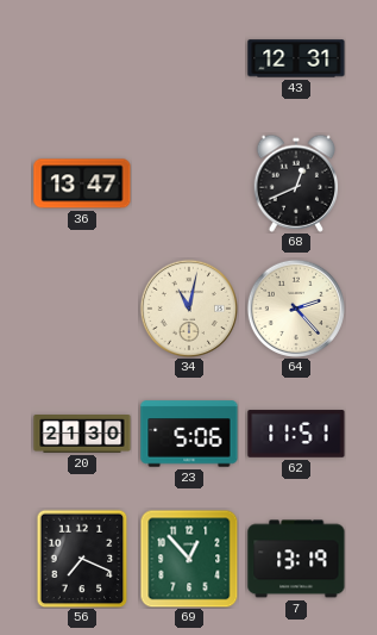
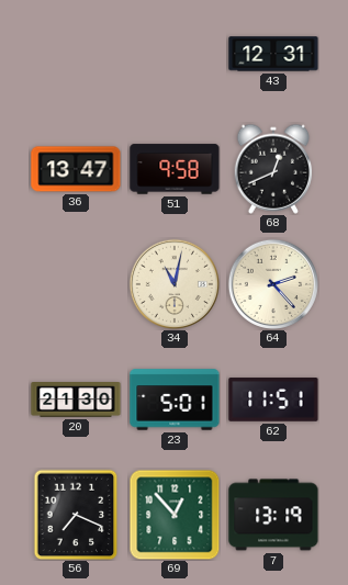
51: none -> 9:58 (175, 169)
23: 5:06 -> 5:01 (175, 400)
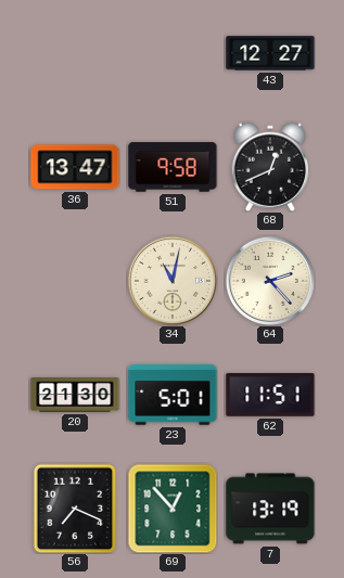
43: 12:31 -> 12:27 (270, 53)
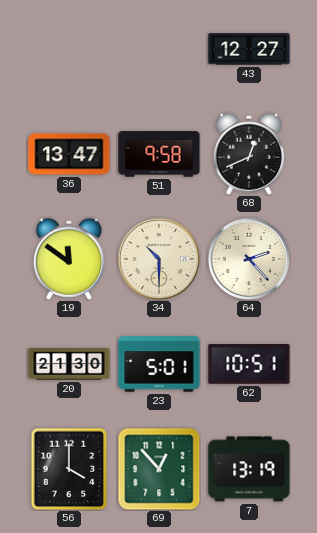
19: none -> 11:51 (69, 259)
34: 11:02 -> 10:30 (159, 259)
62: 11:51 -> 10:51 (249, 364)
56: 7:19 -> 4:00 (69, 469)
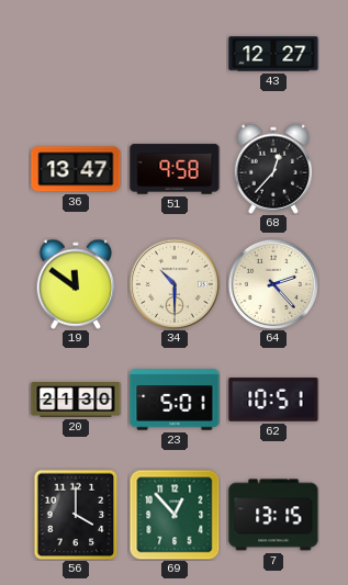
68: 12:41 -> 12:37 (273, 169)
7: 13:19 -> 13:15 (273, 515)
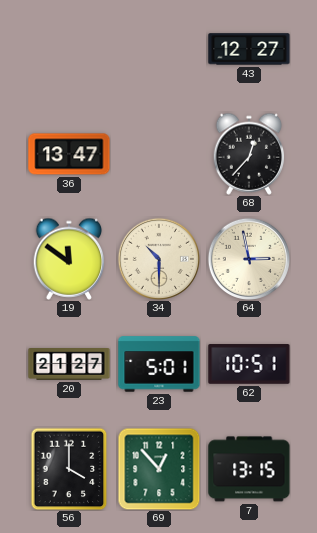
51: 9:58 -> none (175, 169)
64: 2:23 -> 2:58 (249, 259)
20: 21:30 -> 21:27 (69, 365)
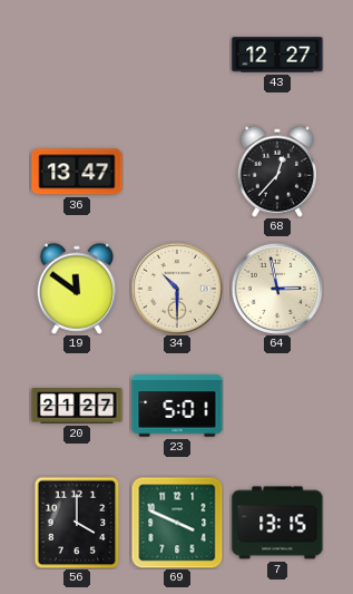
62: 10:51 -> none (249, 364)
69: 12:53 -> 3:49 (177, 523)
